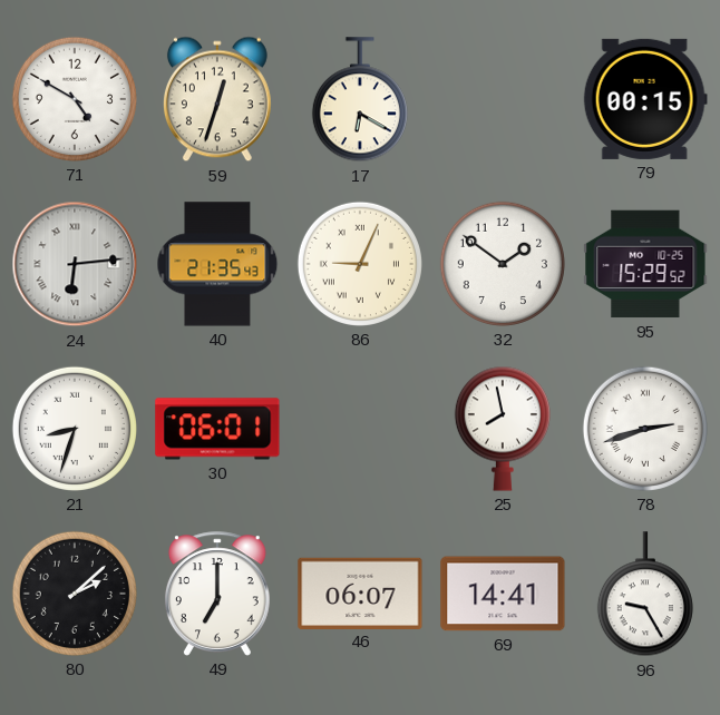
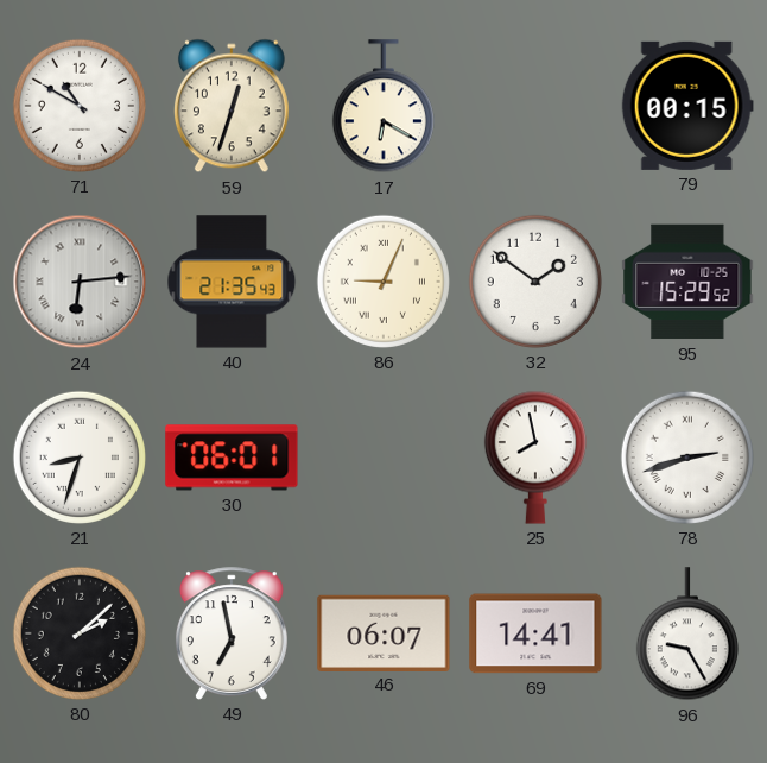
71: 4:50 -> 10:50 (80, 106)
49: 7:00 -> 6:58 (232, 633)
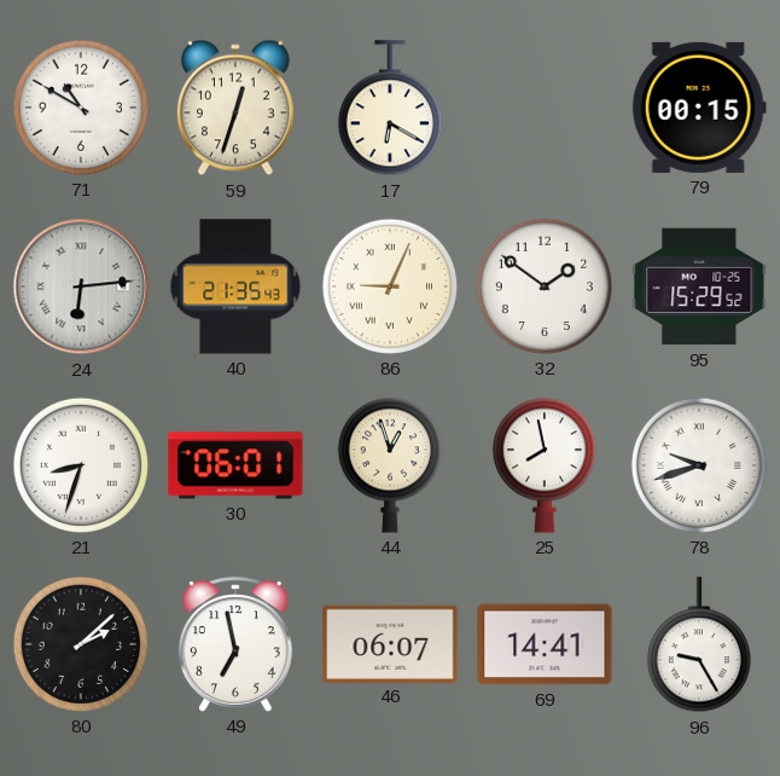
44: none -> 12:57 (390, 465)
78: 2:42 -> 9:42 (699, 465)
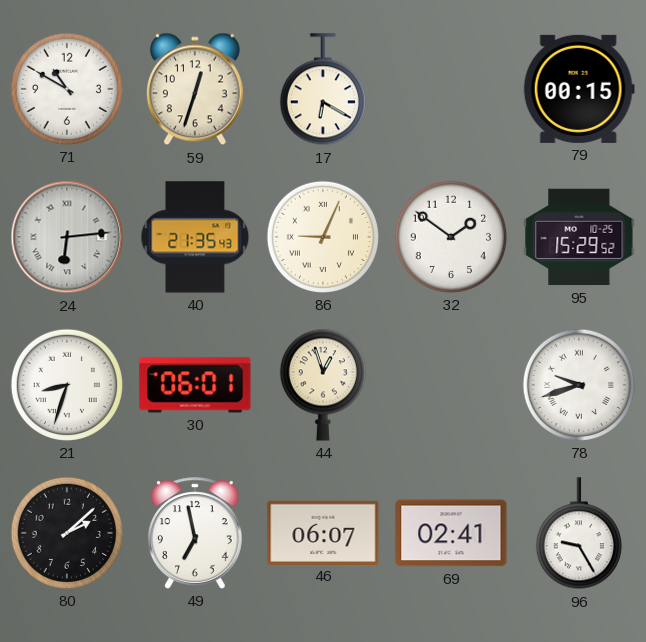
25: 7:58 -> none (545, 465)
69: 14:41 -> 02:41 (451, 533)
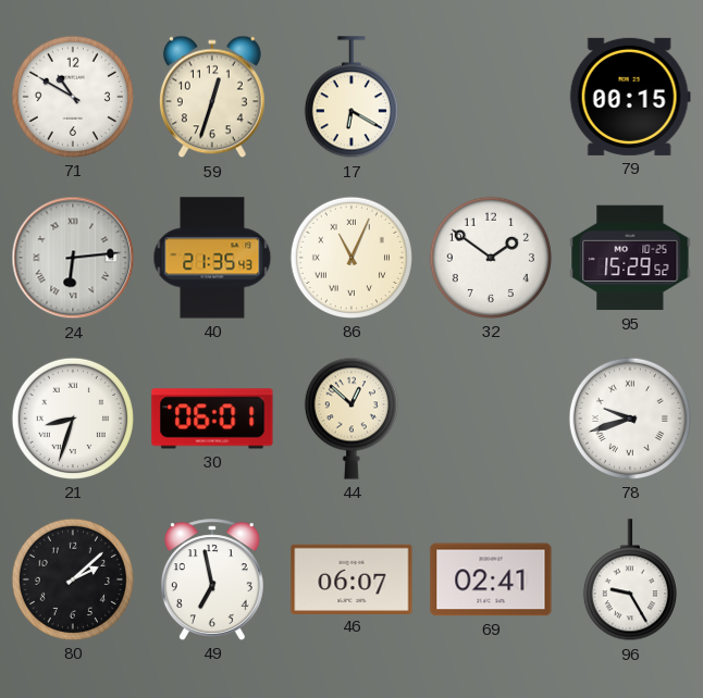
86: 9:04 -> 11:04 (351, 258)
44: 12:57 -> 12:52 (351, 419)
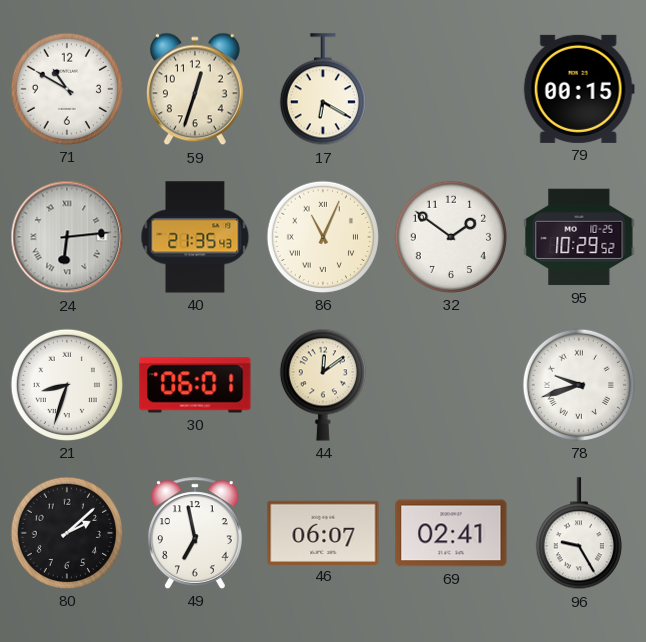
95: 15:29 -> 10:29 (579, 237)
44: 12:52 -> 12:09 (323, 385)
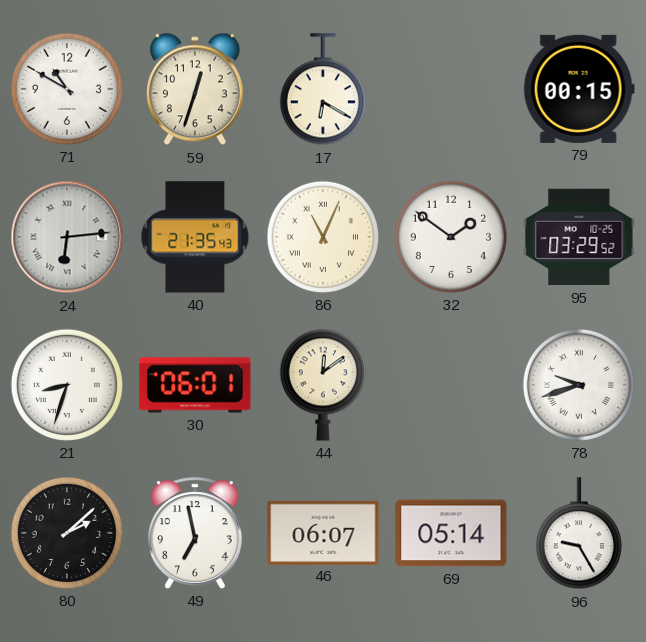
95: 10:29 -> 03:29 (579, 237)
69: 02:41 -> 05:14 (451, 533)
